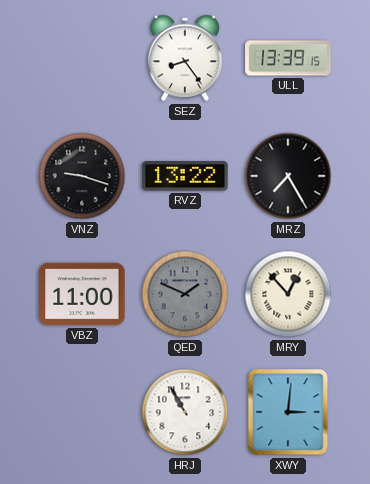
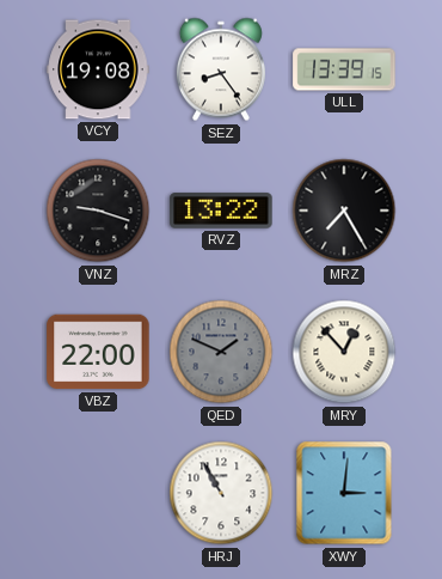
VCY: none -> 19:08 (98, 69)
VBZ: 11:00 -> 22:00 (98, 352)
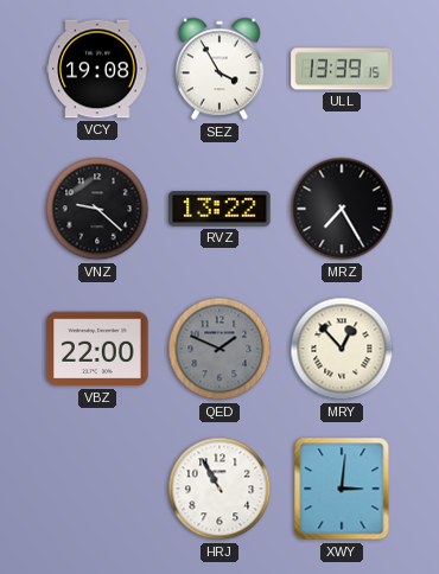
SEZ: 8:24 -> 3:55 (220, 69)
VNZ: 9:18 -> 9:22 (97, 209)
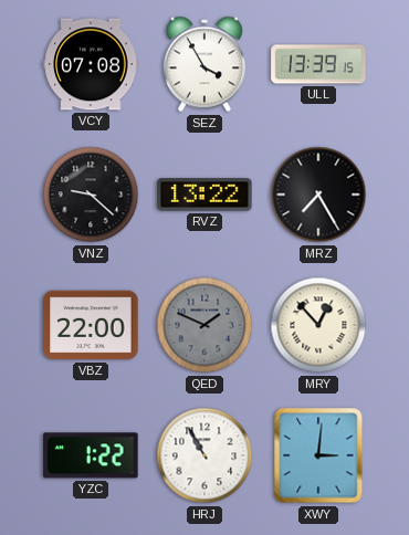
VCY: 19:08 -> 07:08 (91, 64)
YZC: none -> 1:22 (91, 455)
